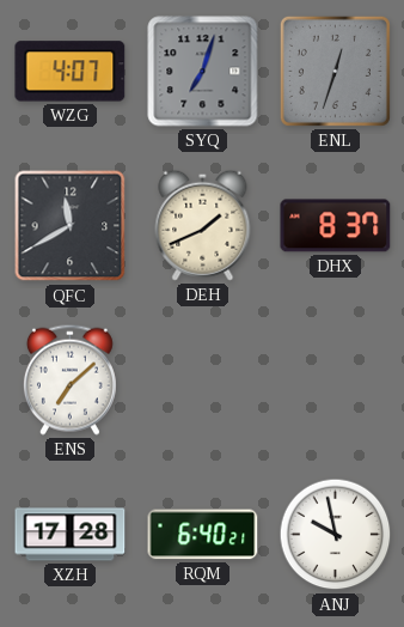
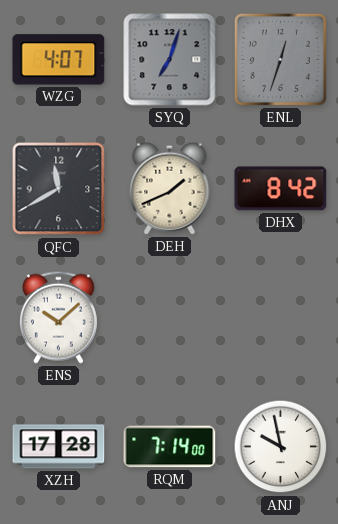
DHX: 8:37 -> 8:42 (281, 189)
ENS: 7:08 -> 10:08 (58, 317)
RQM: 6:40 -> 7:14 (170, 447)
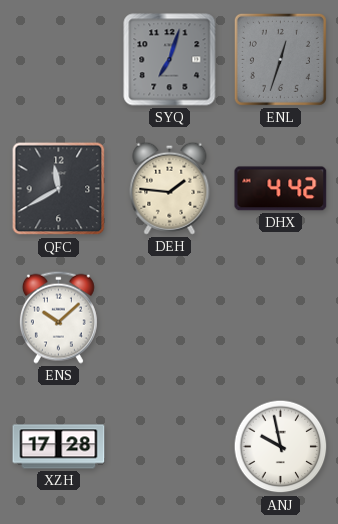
WZG: 4:07 -> none (59, 60)
DEH: 1:41 -> 1:46 (170, 188)
DHX: 8:42 -> 4:42 (281, 189)
RQM: 7:14 -> none (170, 447)
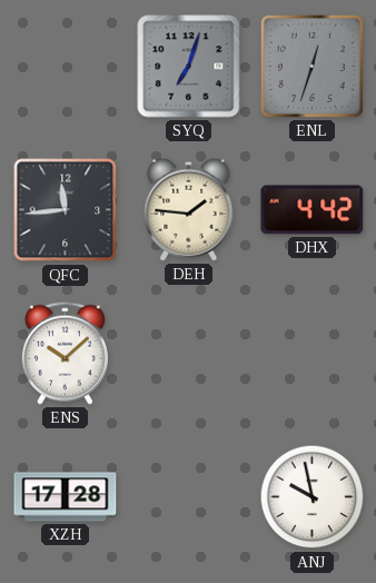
QFC: 11:40 -> 11:44 (66, 210)
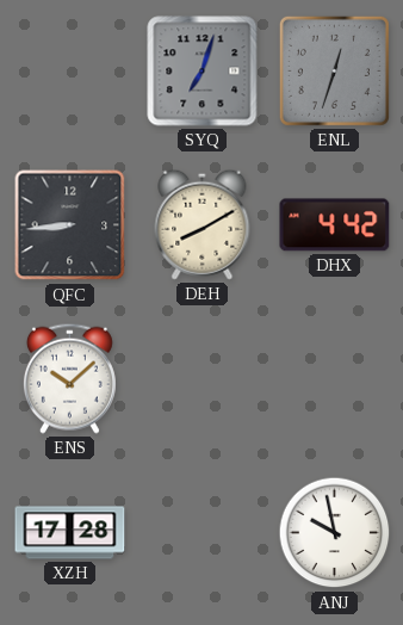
QFC: 11:44 -> 8:44 (70, 225)
DEH: 1:46 -> 8:10 (203, 224)
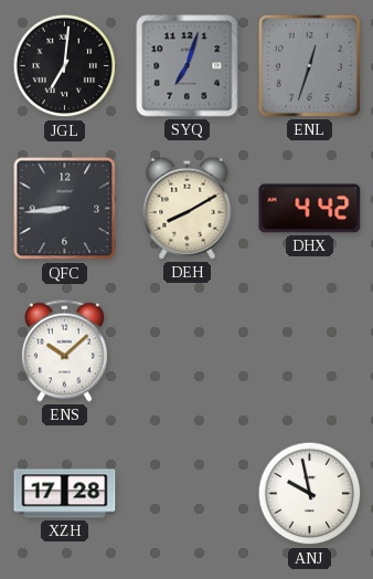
JGL: none -> 7:01 (65, 66)
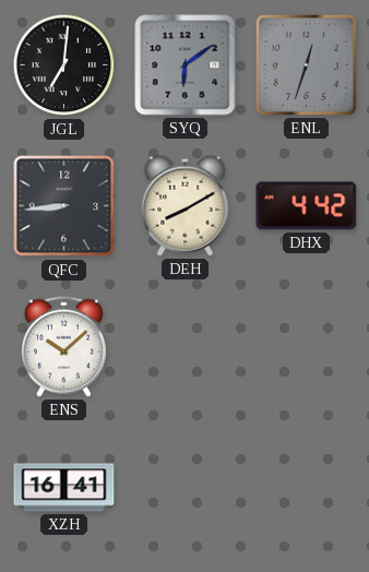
SYQ: 7:03 -> 6:09 (186, 65)
XZH: 17:28 -> 16:41 (64, 488)
ANJ: 9:58 -> none (310, 494)
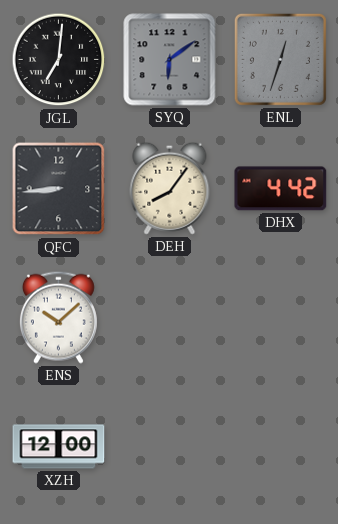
DEH: 8:10 -> 8:06 (170, 188)
XZH: 16:41 -> 12:00 (59, 447)
